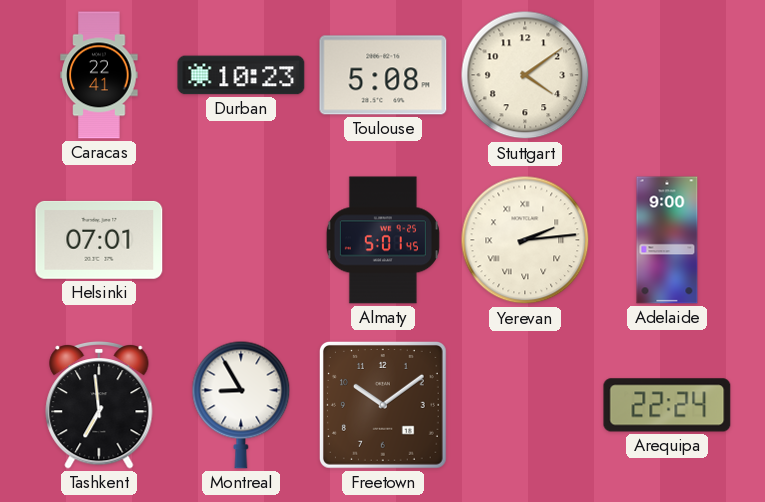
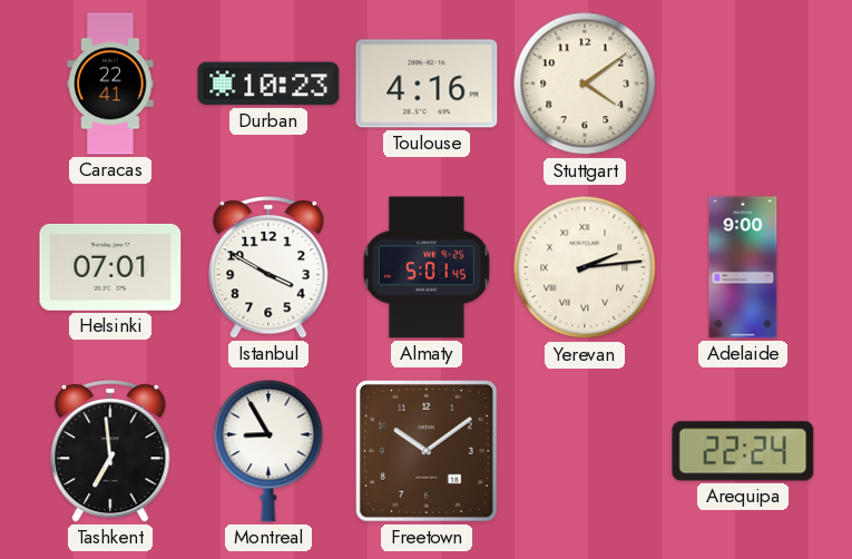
Toulouse: 5:08 -> 4:16 (427, 84)
Istanbul: none -> 3:50 (268, 268)
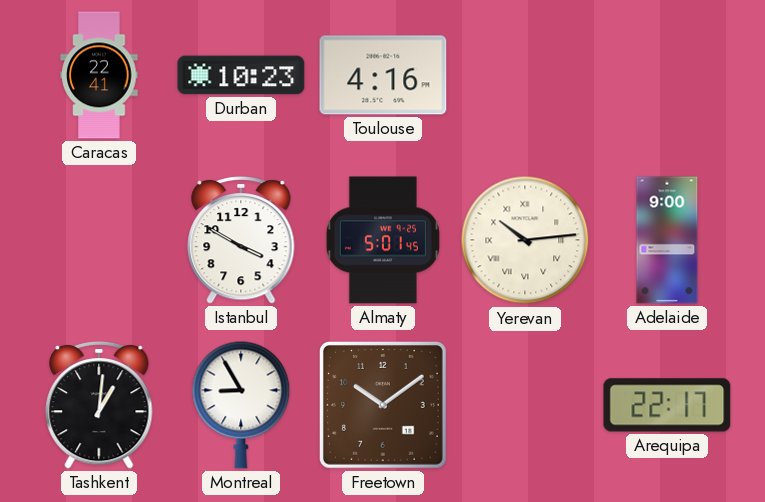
Stuttgart: 4:09 -> none (585, 84)
Helsinki: 07:01 -> none (110, 267)
Yerevan: 2:14 -> 10:14 (525, 240)
Tashkent: 6:59 -> 1:01 (99, 406)
Arequipa: 22:24 -> 22:17 (667, 405)
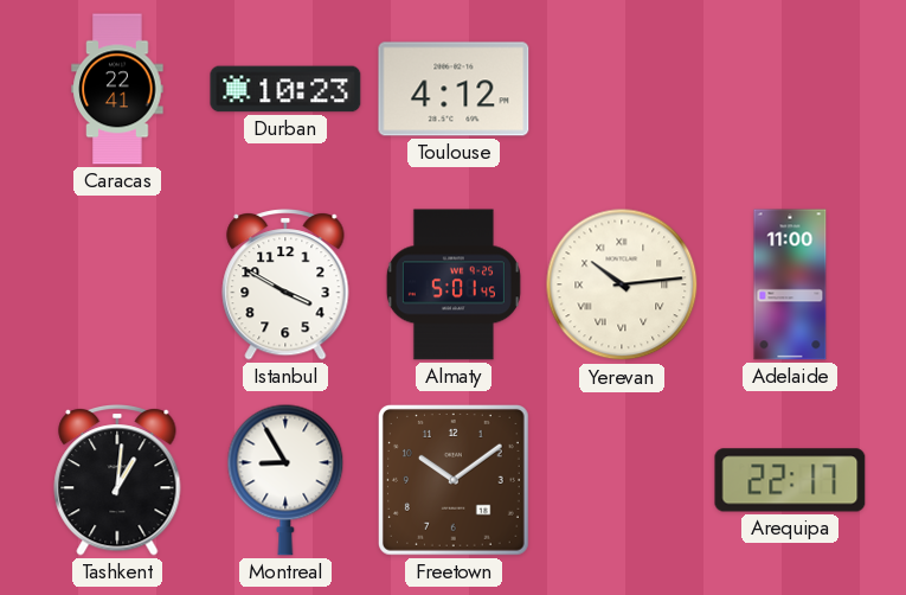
Toulouse: 4:16 -> 4:12 (454, 89)
Adelaide: 9:00 -> 11:00 (790, 284)
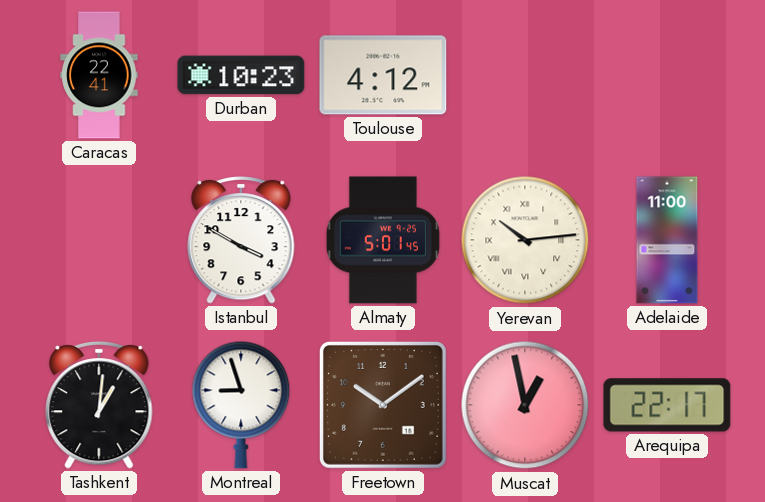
Montreal: 8:55 -> 8:57 (241, 405)
Muscat: none -> 12:58 (525, 405)
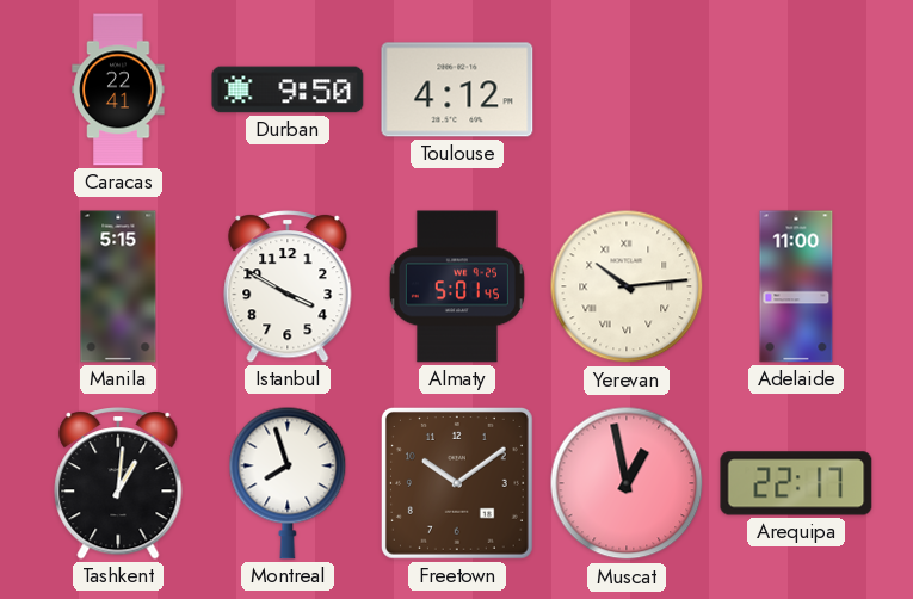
Durban: 10:23 -> 9:50 (288, 89)
Manila: none -> 5:15 (118, 286)
Montreal: 8:57 -> 7:57 (288, 483)
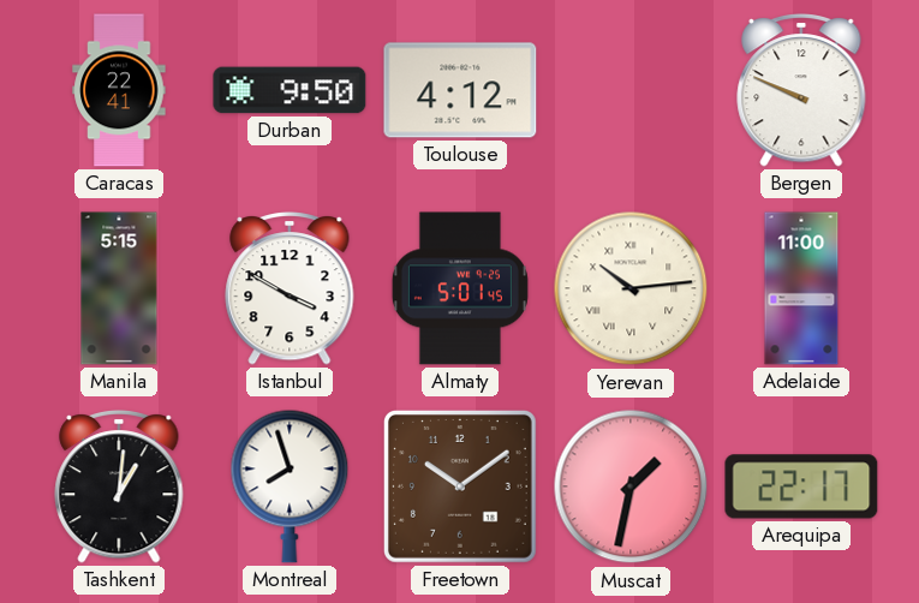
Bergen: none -> 9:49 (801, 91)
Muscat: 12:58 -> 1:32 (631, 486)
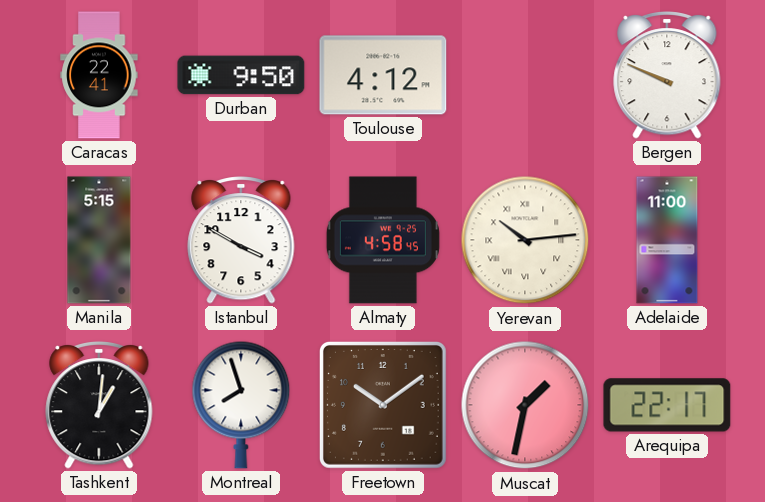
Almaty: 5:01 -> 4:58 (383, 240)
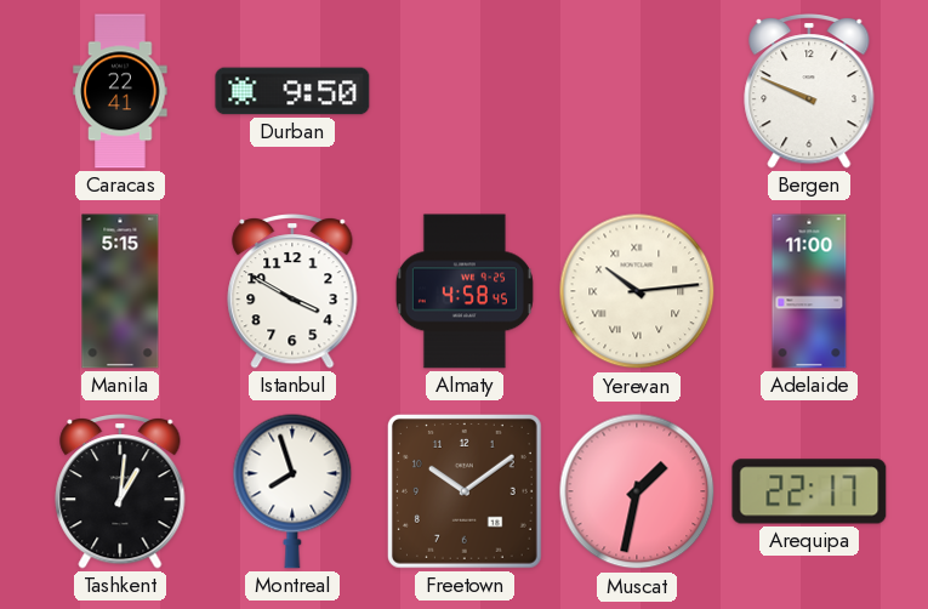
Toulouse: 4:12 -> none (383, 75)
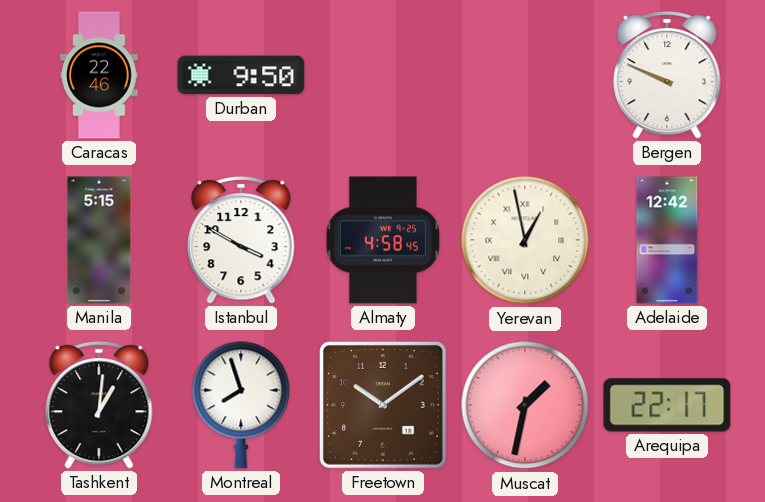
Caracas: 22:41 -> 22:46 (99, 75)
Yerevan: 10:14 -> 12:58 (525, 240)
Adelaide: 11:00 -> 12:42 (667, 240)
